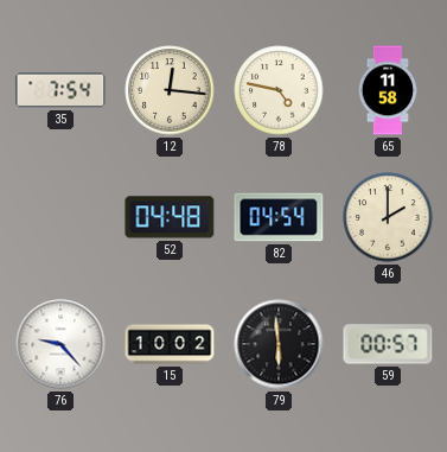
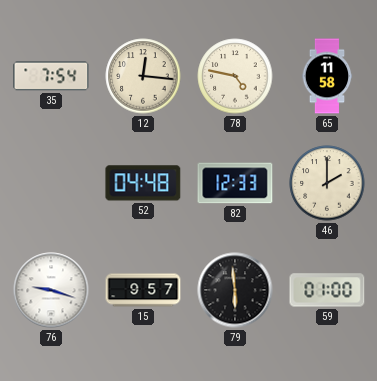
82: 04:54 -> 12:33 (235, 183)
76: 9:23 -> 9:18 (51, 290)
15: 10:02 -> 9:57 (143, 290)
59: 00:57 -> 01:00 (327, 290)
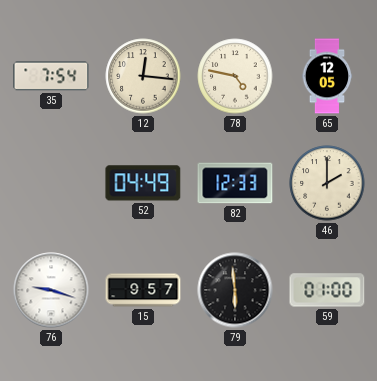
65: 11:58 -> 12:05 (327, 76)
52: 04:48 -> 04:49 (143, 183)
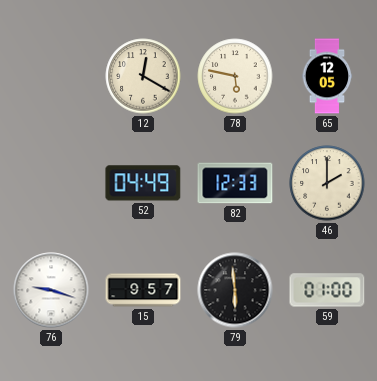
35: 7:54 -> none (51, 76)
12: 12:16 -> 12:20 (143, 76)
78: 4:47 -> 5:47 (235, 76)
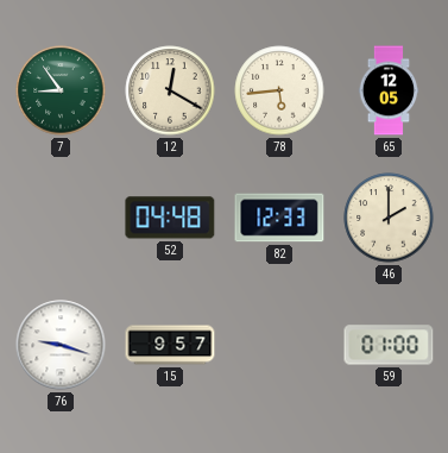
7: none -> 8:54 (61, 90)
78: 5:47 -> 5:44 (279, 90)
52: 04:49 -> 04:48 (170, 218)
79: 5:59 -> none (235, 290)
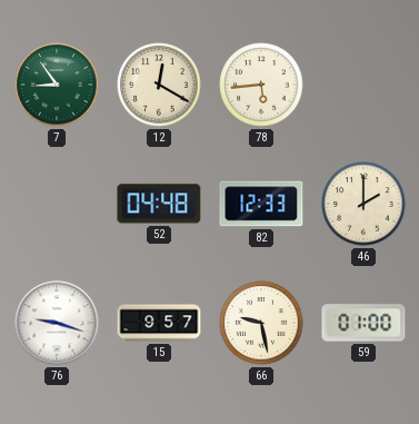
65: 12:05 -> none (389, 90)
66: none -> 9:28 (261, 323)
